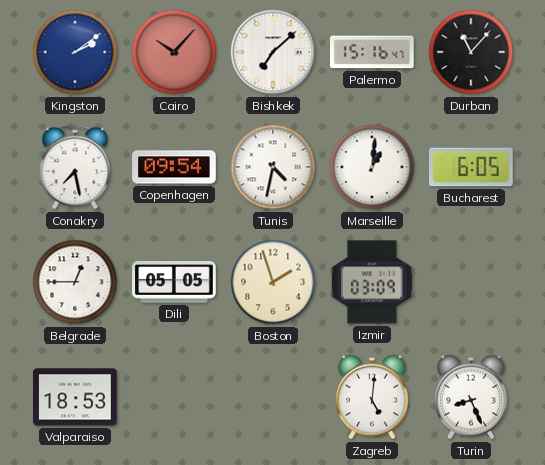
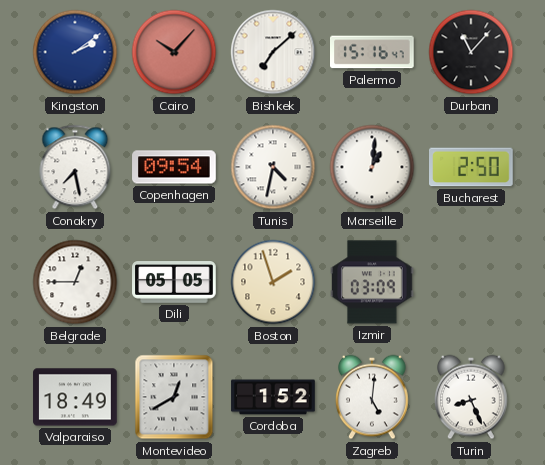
Bucharest: 6:05 -> 2:50 (472, 167)
Valparaiso: 18:53 -> 18:49 (75, 397)
Montevideo: none -> 12:40 (174, 397)
Cordoba: none -> 1:52 (273, 397)
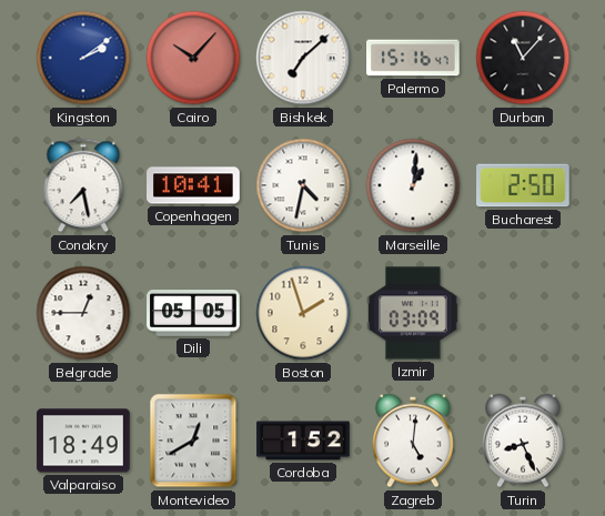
Copenhagen: 09:54 -> 10:41 (193, 185)
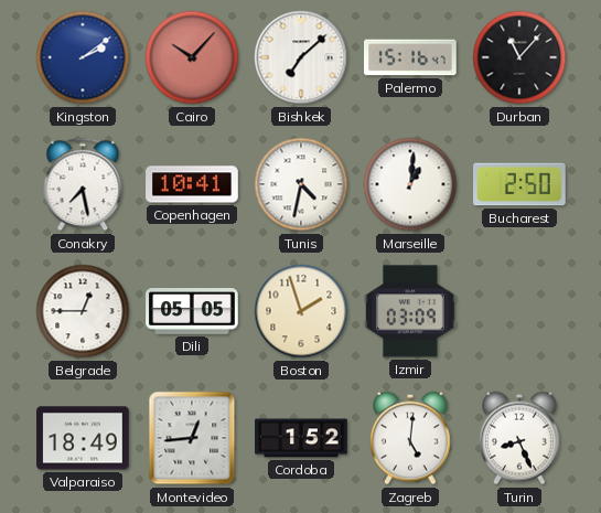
Montevideo: 12:40 -> 12:44 (192, 438)
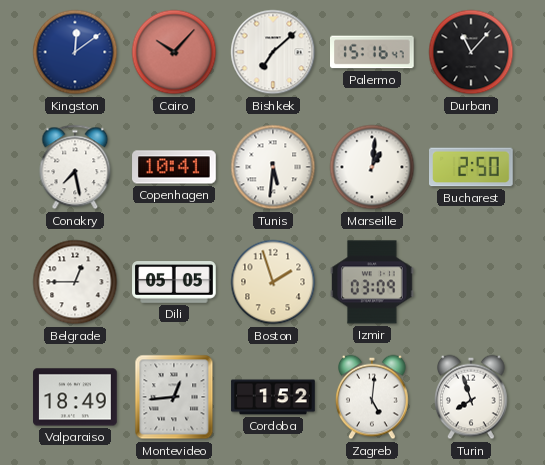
Kingston: 2:09 -> 12:09 (75, 52)
Tunis: 4:32 -> 5:31 (273, 167)
Turin: 8:26 -> 7:57 (472, 397)
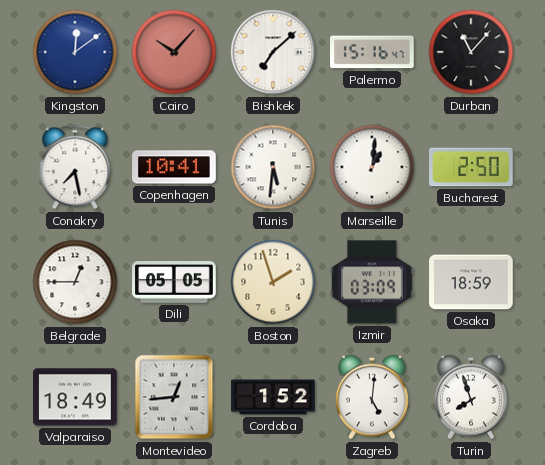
Osaka: none -> 18:59 (471, 282)
